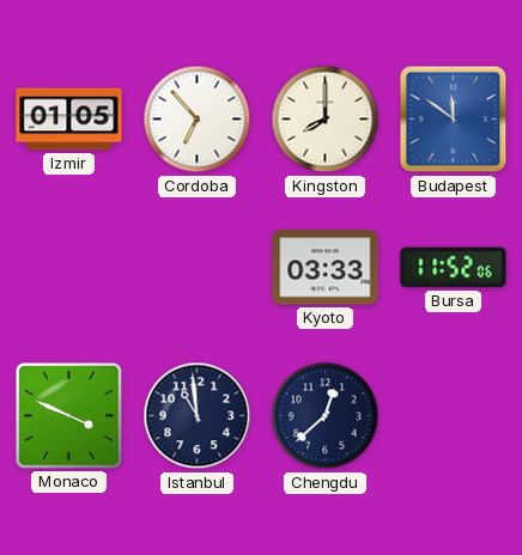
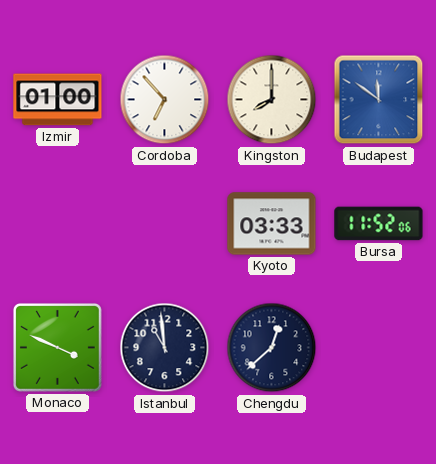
Izmir: 01:05 -> 01:00 (58, 100)
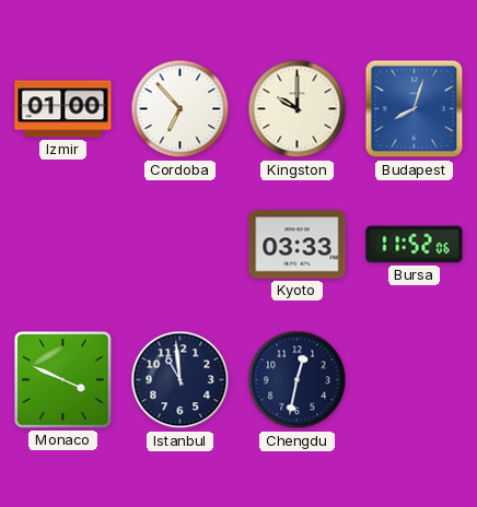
Kingston: 8:00 -> 10:00 (298, 109)
Budapest: 11:51 -> 8:03 (415, 109)
Chengdu: 12:38 -> 12:32 (298, 380)
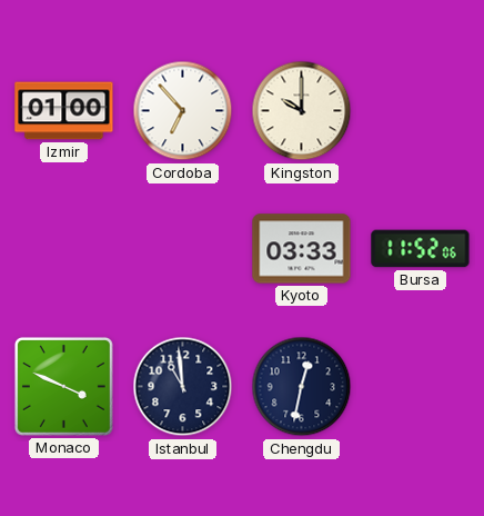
Budapest: 8:03 -> none (415, 109)
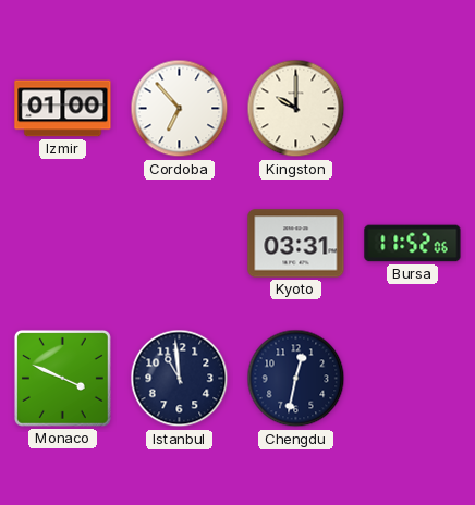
Kyoto: 03:33 -> 03:31 (296, 244)
